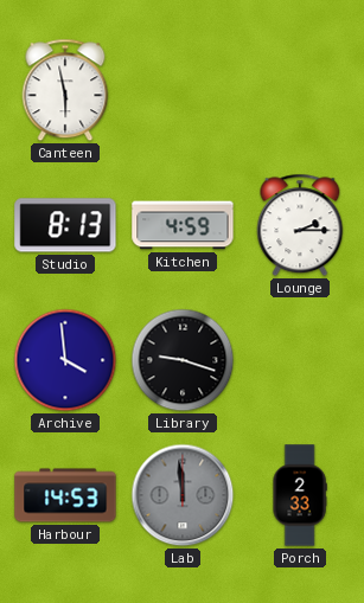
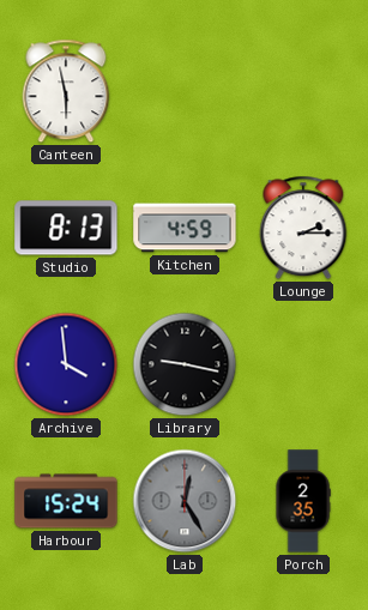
Library: 9:18 -> 9:17 (185, 364)
Harbour: 14:53 -> 15:24 (66, 501)
Lab: 11:59 -> 12:25 (185, 501)
Porch: 2:33 -> 2:35 (303, 501)
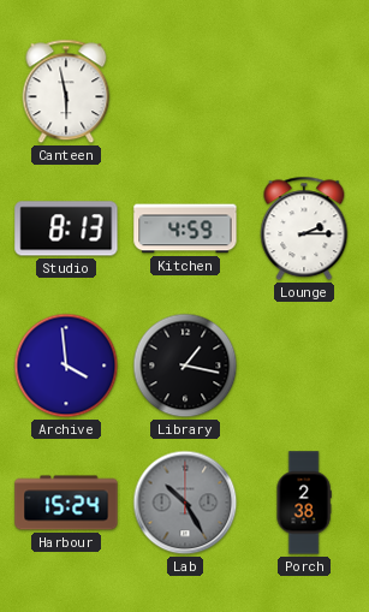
Library: 9:17 -> 1:17 (185, 366)
Lab: 12:25 -> 10:25 (185, 503)
Porch: 2:35 -> 2:38 (304, 503)
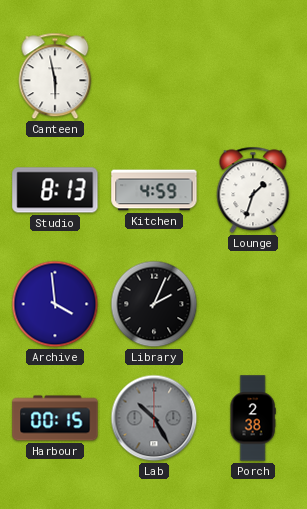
Lounge: 2:15 -> 1:33 (253, 190)
Library: 1:17 -> 2:04 (154, 304)
Harbour: 15:24 -> 00:15 (55, 418)
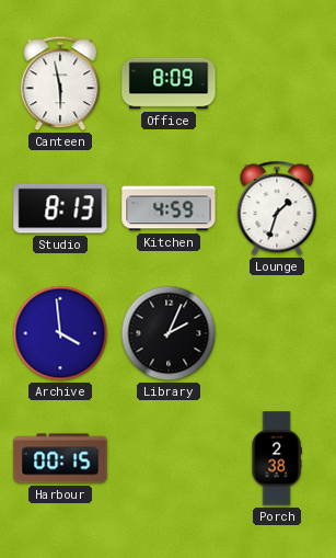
Office: none -> 8:09 (169, 83)
Lab: 10:25 -> none (154, 418)
